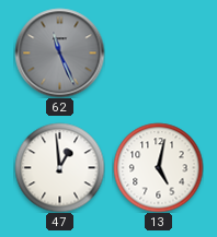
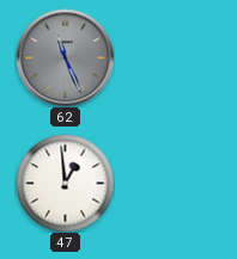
13: 5:02 -> none (158, 167)
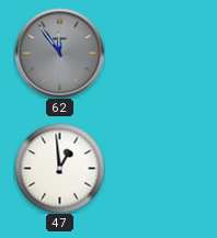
62: 11:26 -> 11:54 (59, 53)
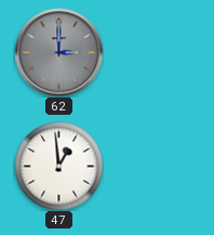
62: 11:54 -> 3:00 (58, 52)
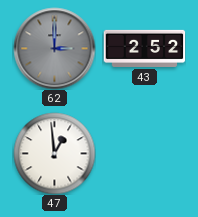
43: none -> 2:52 (144, 48)
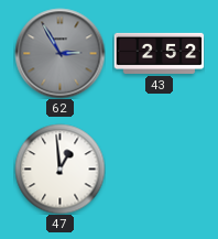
62: 3:00 -> 2:55 (59, 53)
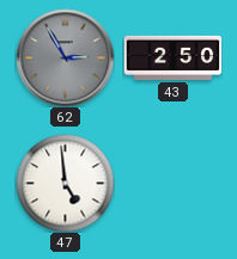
43: 2:52 -> 2:50 (172, 57)
47: 12:59 -> 4:59 (65, 183)
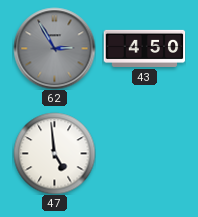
43: 2:50 -> 4:50 (144, 48)
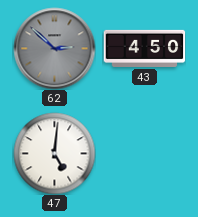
62: 2:55 -> 2:52 (54, 48)
47: 4:59 -> 5:01 (54, 153)
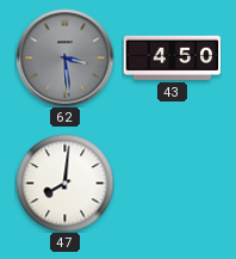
62: 2:52 -> 3:29 (64, 57)
47: 5:01 -> 8:01 (64, 183)
